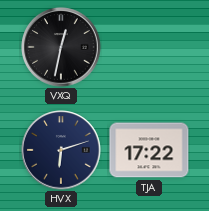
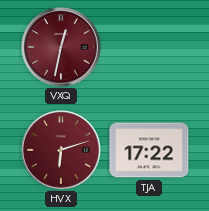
VXQ dial: black -> burgundy (61, 47)
HVX dial: navy -> burgundy (61, 150)
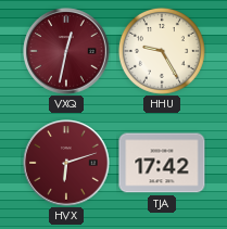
HHU: none -> 9:25 (162, 51)
TJA: 17:22 -> 17:42 (162, 163)
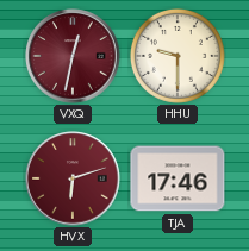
HHU: 9:25 -> 9:30 (178, 56)
TJA: 17:42 -> 17:46 (178, 178)
